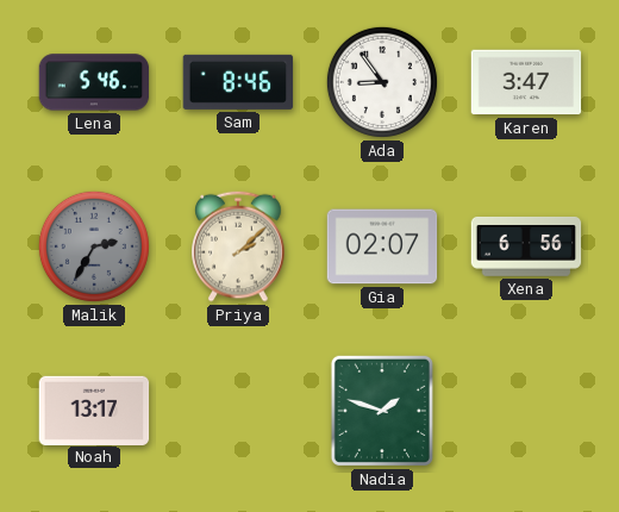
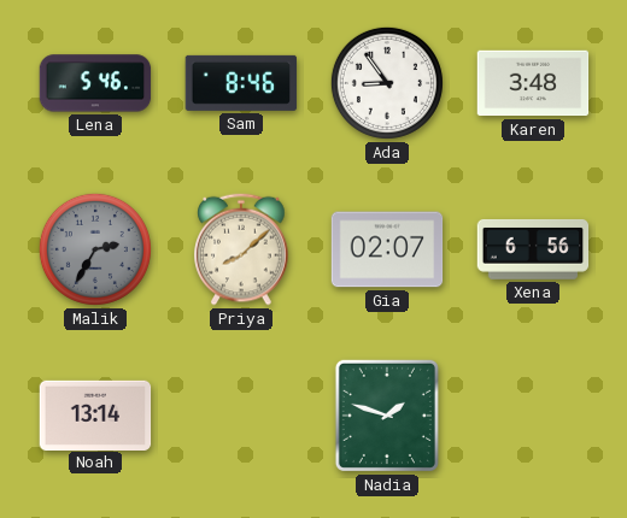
Karen: 3:47 -> 3:48 (533, 83)
Priya: 2:08 -> 8:08 (241, 249)
Noah: 13:17 -> 13:14 (95, 414)
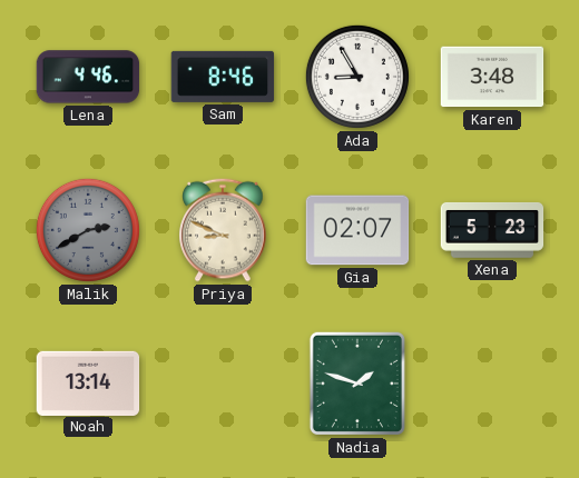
Lena: 5:46 -> 4:46 (88, 77)
Ada: 8:54 -> 8:55 (357, 77)
Malik: 2:35 -> 2:40 (88, 230)
Priya: 8:08 -> 8:49 (223, 230)
Xena: 6:56 -> 5:23 (492, 230)
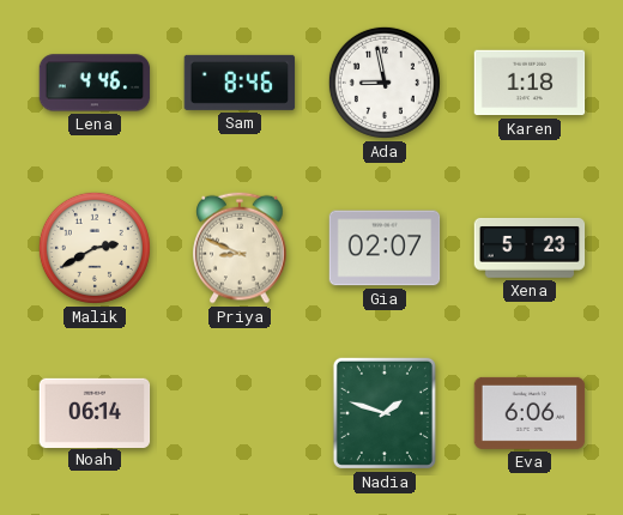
Ada: 8:55 -> 8:58 (385, 83)
Karen: 3:48 -> 1:18 (530, 83)
Malik dial: grey -> cream (95, 248)
Noah: 13:14 -> 06:14 (95, 412)
Eva: none -> 6:06 (530, 413)
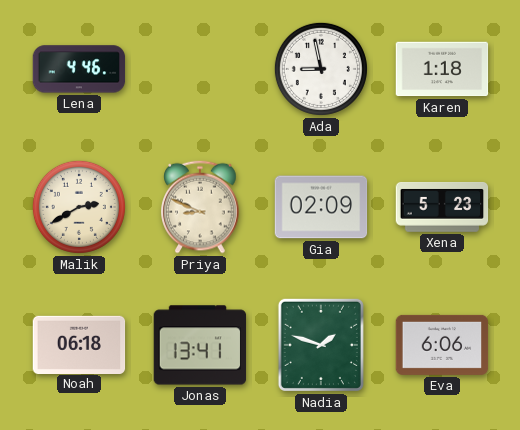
Sam: 8:46 -> none (240, 83)
Gia: 02:07 -> 02:09 (321, 207)
Noah: 06:14 -> 06:18 (79, 344)
Jonas: none -> 13:41 (200, 345)
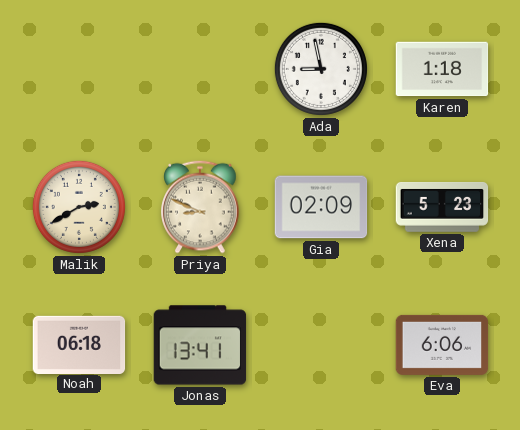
Lena: 4:46 -> none (79, 69)
Nadia: 1:48 -> none (321, 345)
